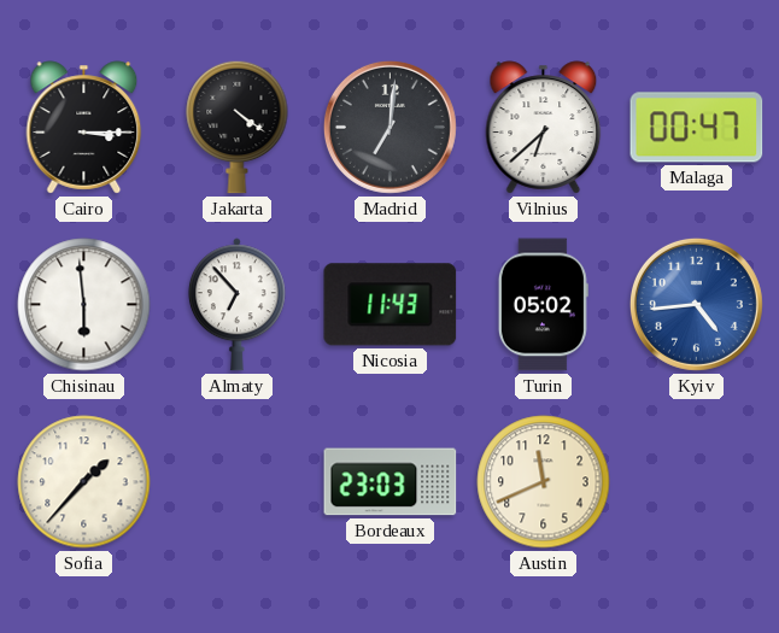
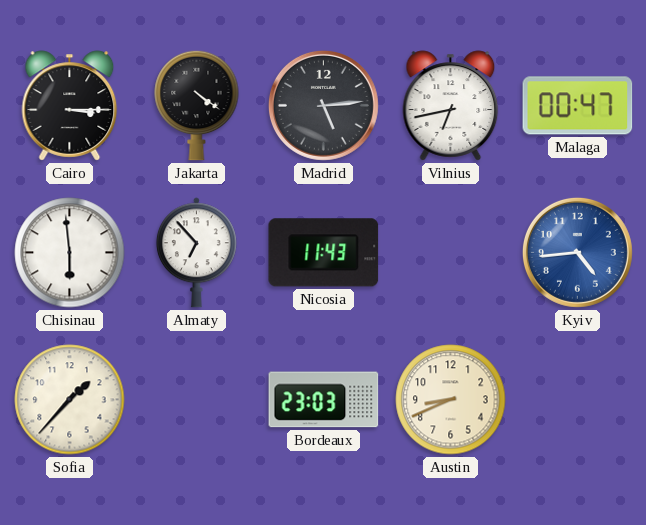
Madrid: 7:01 -> 5:14 (323, 105)
Vilnius: 6:38 -> 6:43 (451, 106)
Turin: 05:02 -> none (543, 305)
Austin: 11:41 -> 8:41 (451, 400)
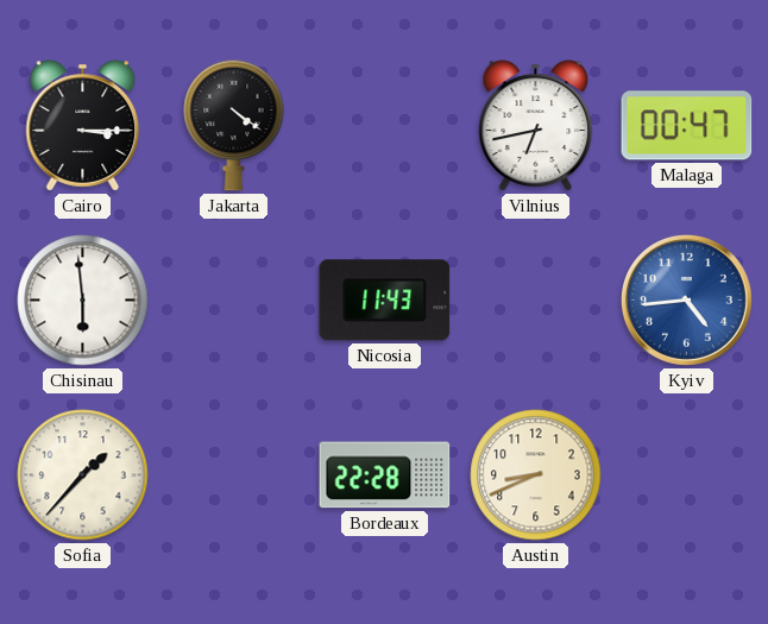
Madrid: 5:14 -> none (323, 105)
Almaty: 6:53 -> none (196, 253)
Bordeaux: 23:03 -> 22:28 (385, 475)
